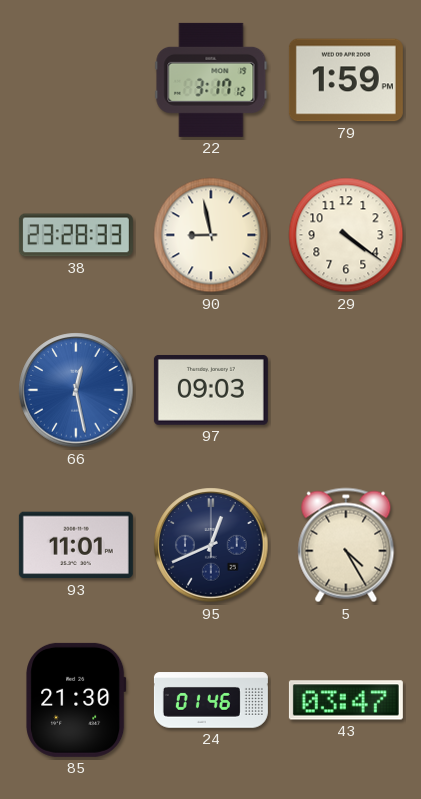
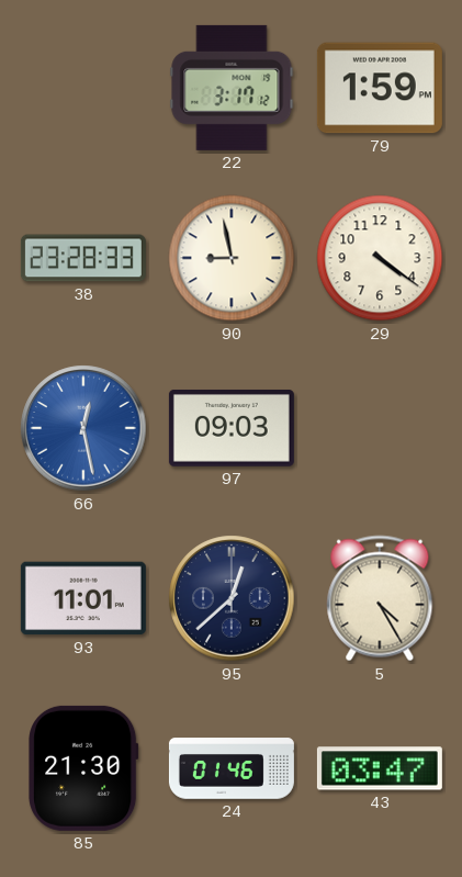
95: 12:41 -> 12:38 (232, 598)
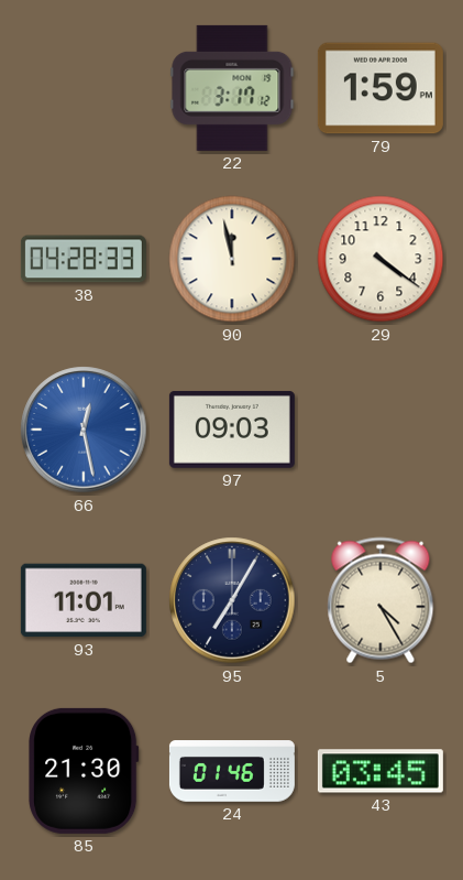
38: 23:28 -> 04:28 (84, 259)
90: 8:58 -> 11:58 (232, 259)
95: 12:38 -> 7:05 (232, 600)
43: 03:47 -> 03:45 (381, 771)
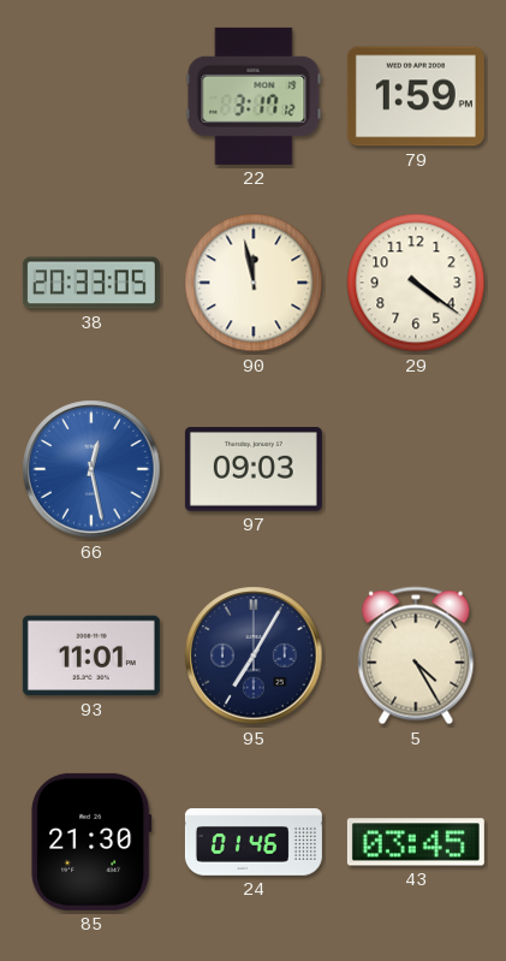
38: 04:28 -> 20:33 (91, 283)
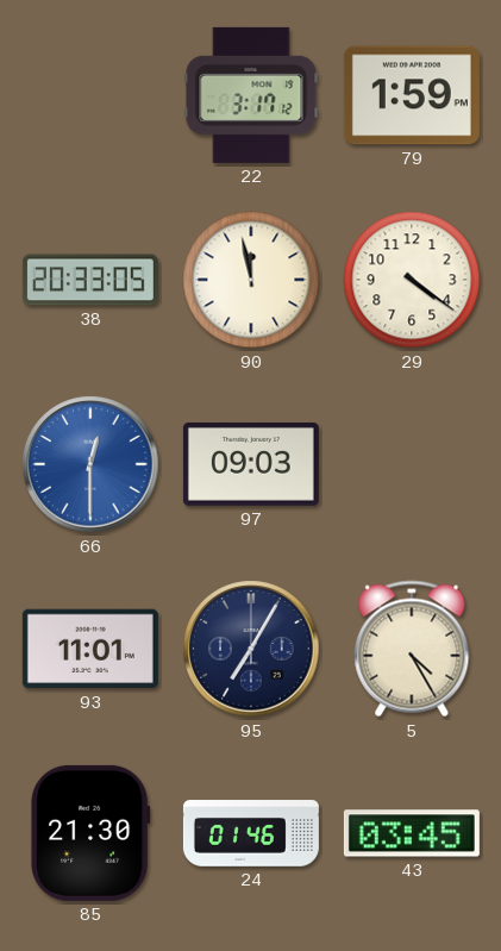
66: 12:28 -> 12:30 (90, 464)
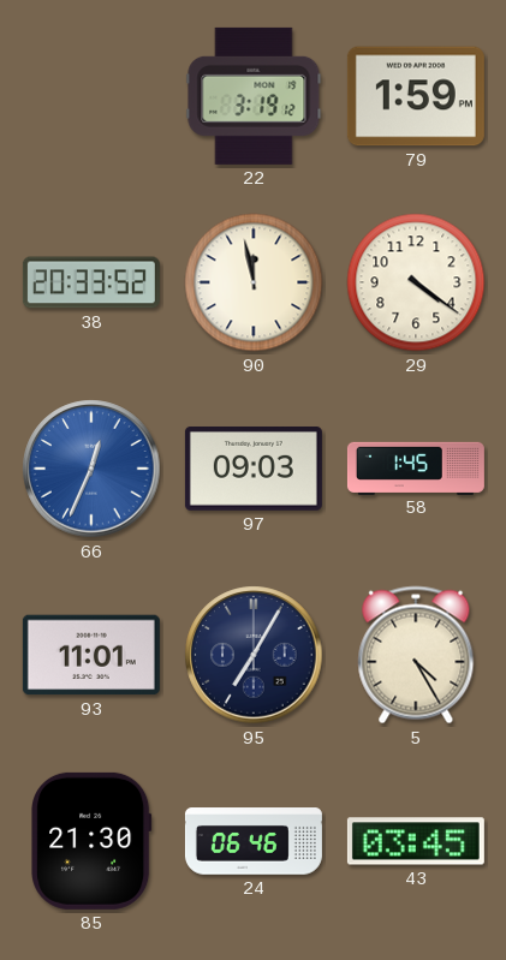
22: 3:17 -> 3:19 (254, 96)
38: 20:33:05 -> 20:33:52 (91, 282)
66: 12:30 -> 12:34 (91, 469)
58: none -> 1:45 (416, 467)
24: 01:46 -> 06:46 (254, 841)
